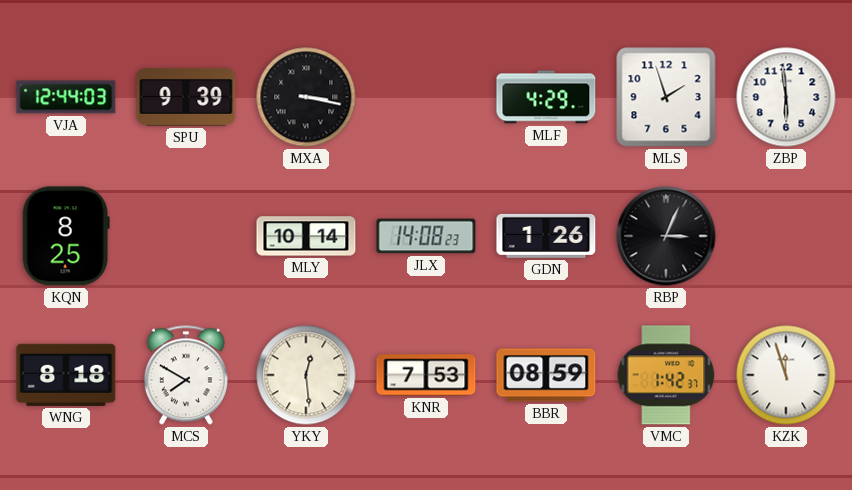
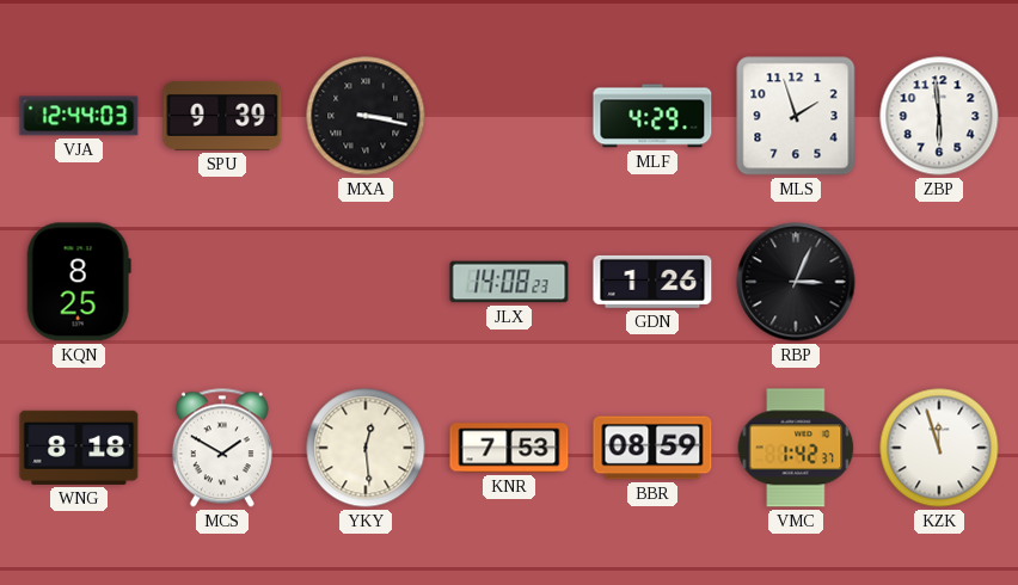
MLY: 10:14 -> none (306, 236)
MCS: 7:50 -> 1:50 (222, 448)
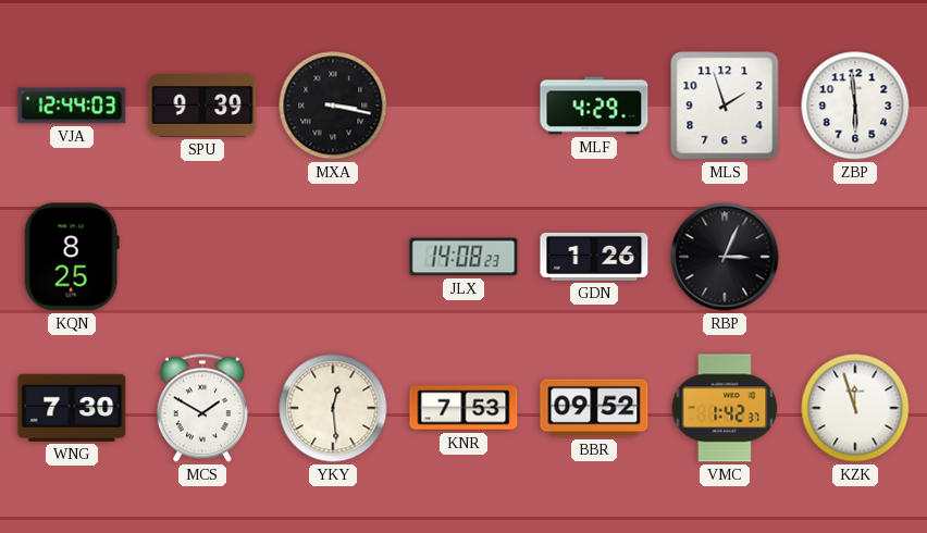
WNG: 8:18 -> 7:30 (72, 408)
BBR: 08:59 -> 09:52 (594, 408)
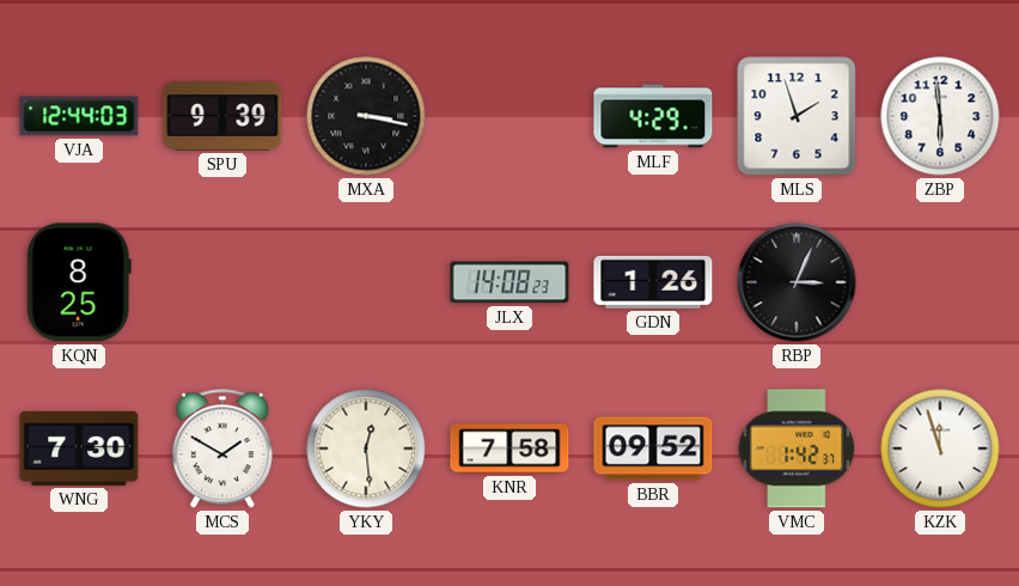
KNR: 7:53 -> 7:58 (509, 448)
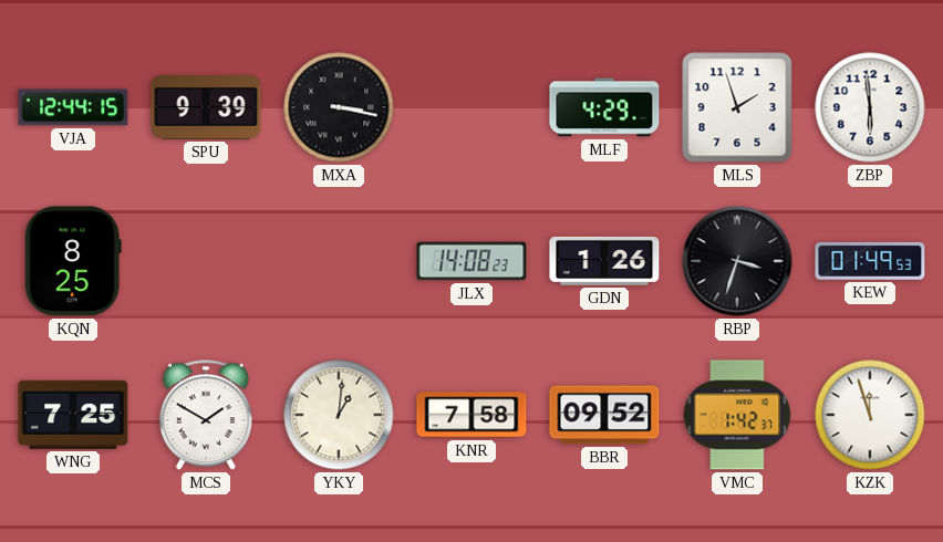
VJA: 12:44:03 -> 12:44:15 (73, 107)
RBP: 3:04 -> 3:33 (737, 261)
KEW: none -> 01:49 (870, 261)
WNG: 7:30 -> 7:25 (73, 415)
YKY: 12:29 -> 1:01 (339, 415)
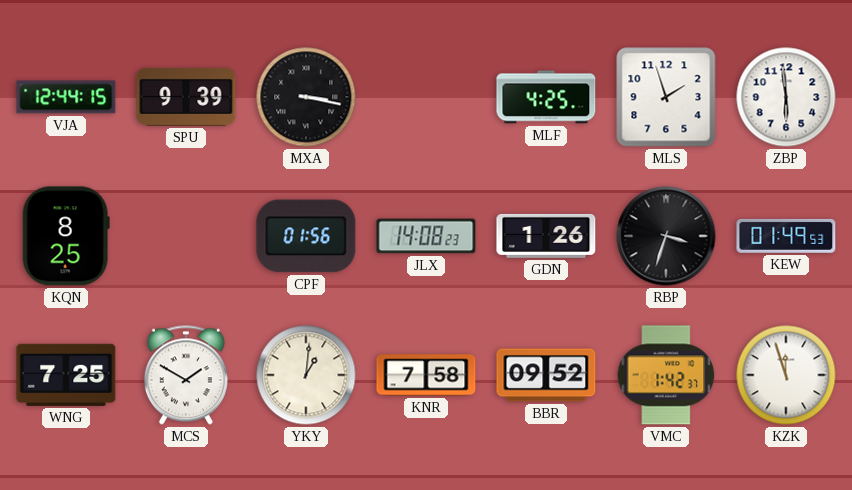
MLF: 4:29 -> 4:25 (546, 97)
CPF: none -> 01:56 (306, 236)
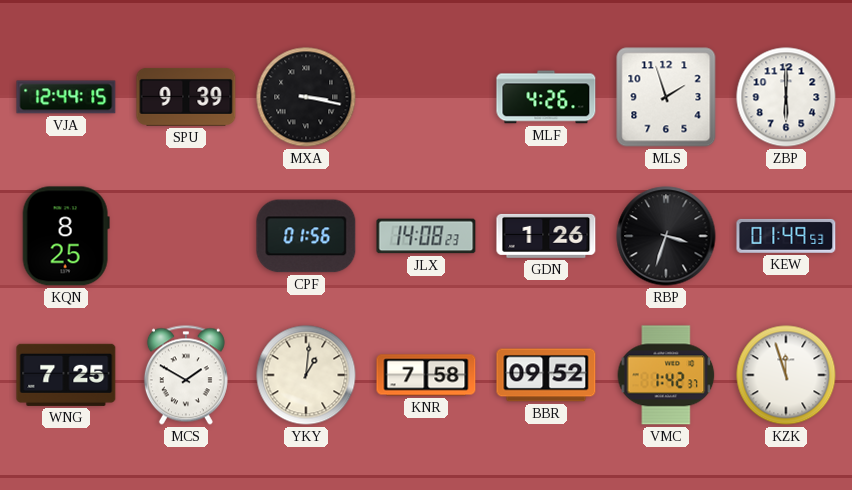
MLF: 4:25 -> 4:26 (546, 97)
ZBP: 5:59 -> 6:00 (786, 97)
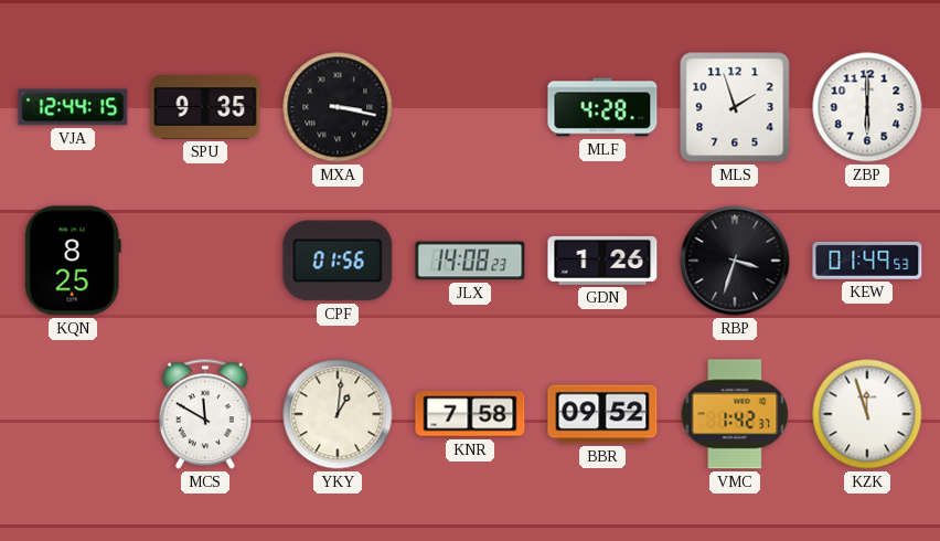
SPU: 9:39 -> 9:35 (205, 107)
MLF: 4:26 -> 4:28 (602, 107)
WNG: 7:25 -> none (66, 375)
MCS: 1:50 -> 11:50 (205, 414)
